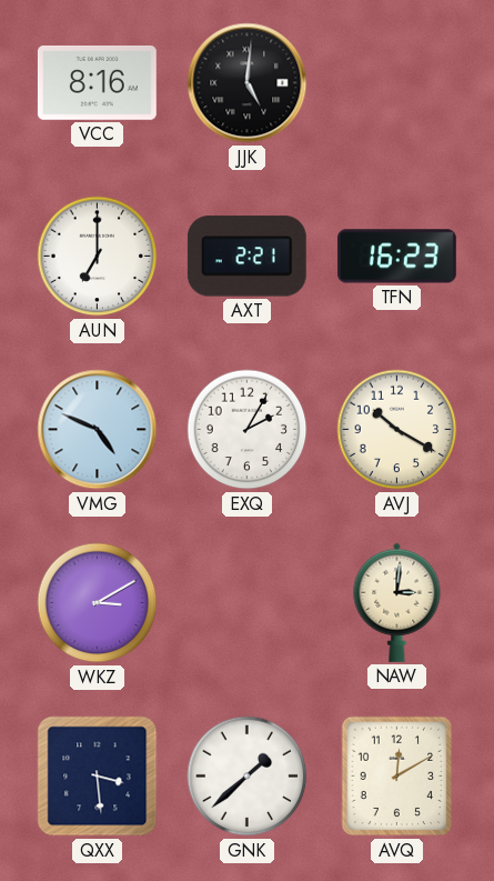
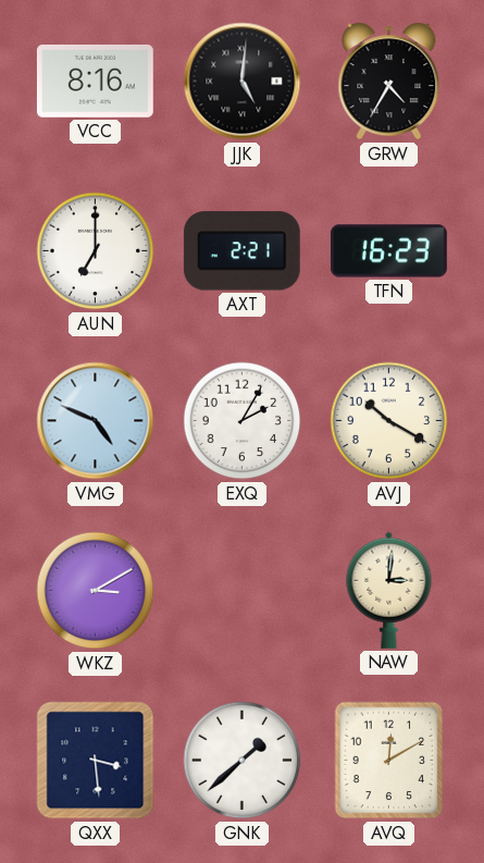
GRW: none -> 4:35 (389, 82)
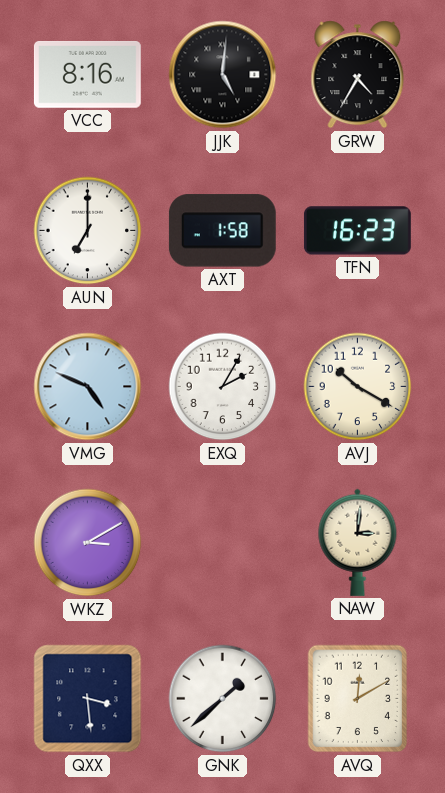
AXT: 2:21 -> 1:58 (222, 231)
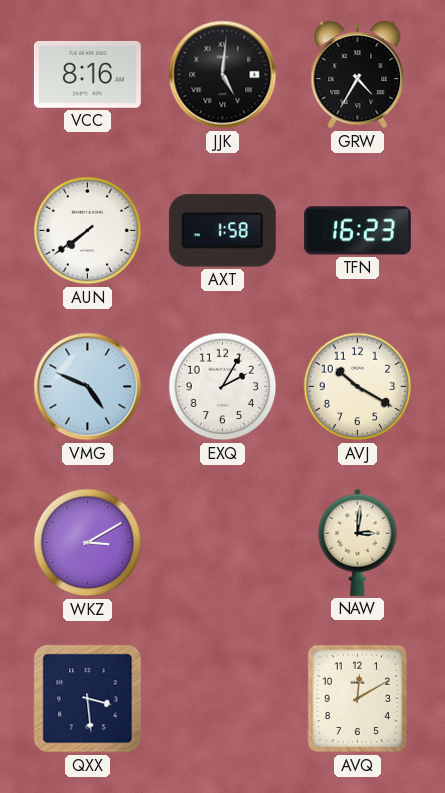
AUN: 7:00 -> 7:39 (88, 231)
GNK: 1:38 -> none (223, 699)
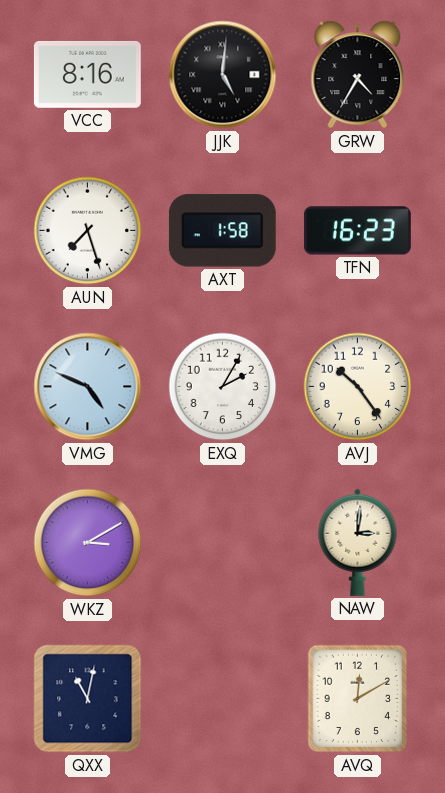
AUN: 7:39 -> 7:27 (88, 231)
AVJ: 10:20 -> 10:24 (358, 387)
QXX: 3:29 -> 11:02 (88, 699)
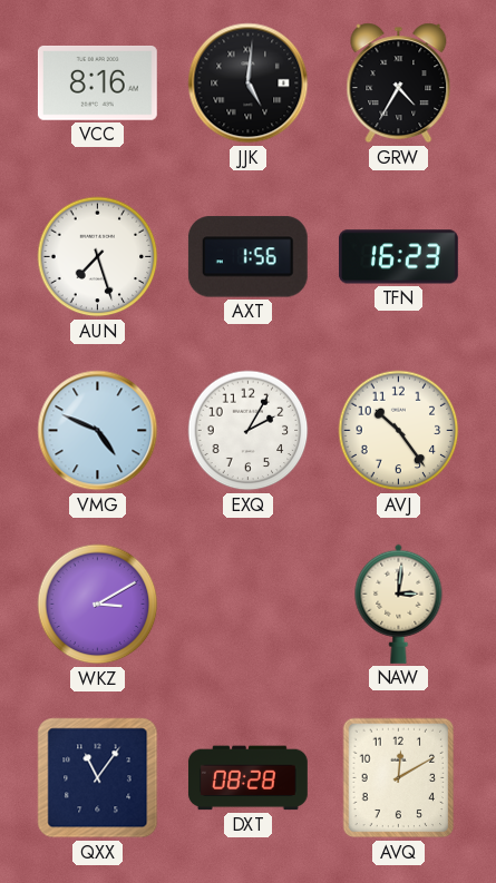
AXT: 1:58 -> 1:56 (247, 257)
QXX: 11:02 -> 11:06 (98, 778)
DXT: none -> 08:28 (247, 778)
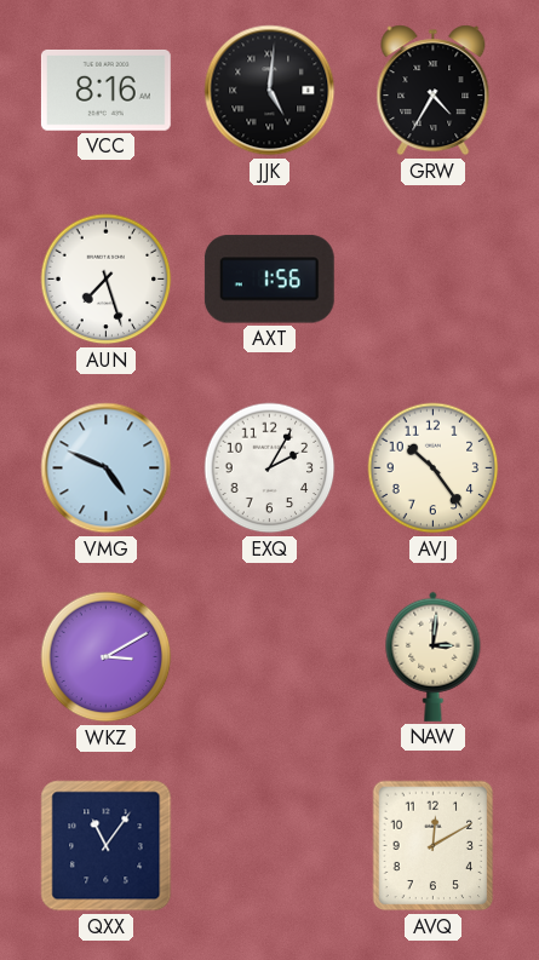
TFN: 16:23 -> none (398, 257)
DXT: 08:28 -> none (247, 778)
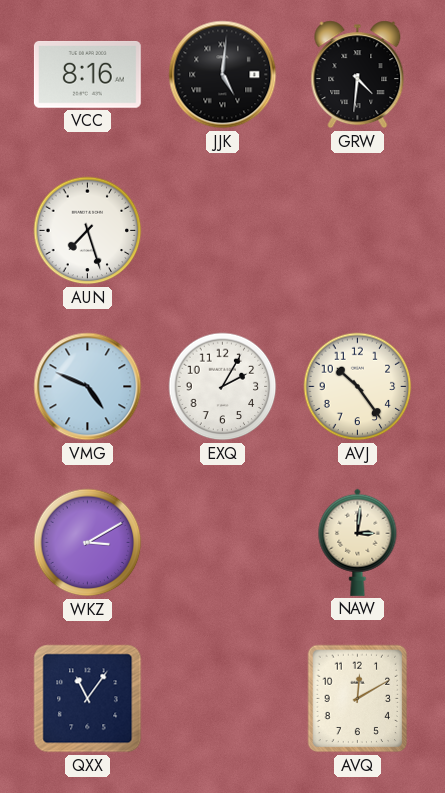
GRW: 4:35 -> 4:31 (358, 75)
AXT: 1:56 -> none (269, 280)
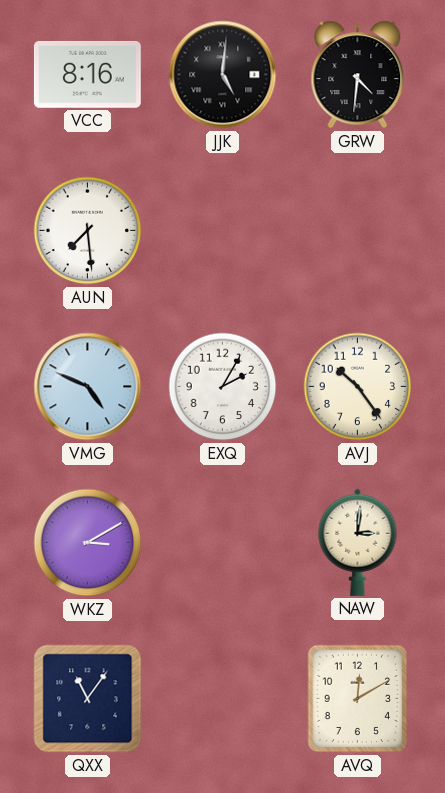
AUN: 7:27 -> 7:29 (88, 231)
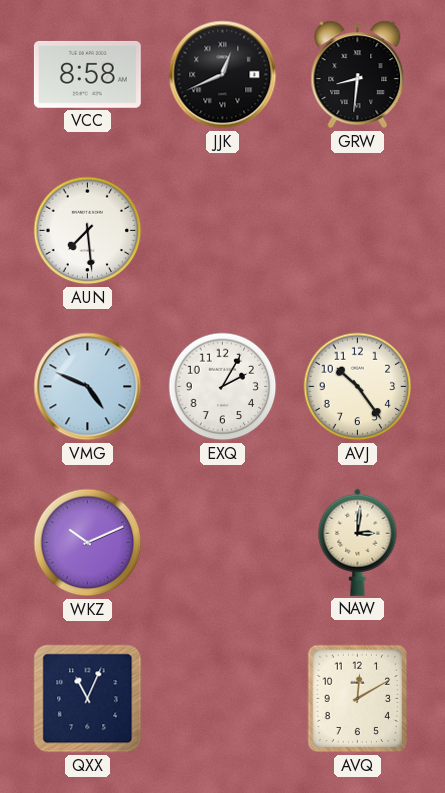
VCC: 8:16 -> 8:58 (87, 75)
JJK: 5:01 -> 12:41 (223, 75)
GRW: 4:31 -> 8:31 (358, 75)
WKZ: 3:10 -> 10:11 (88, 543)
QXX: 11:06 -> 11:04 (88, 699)
